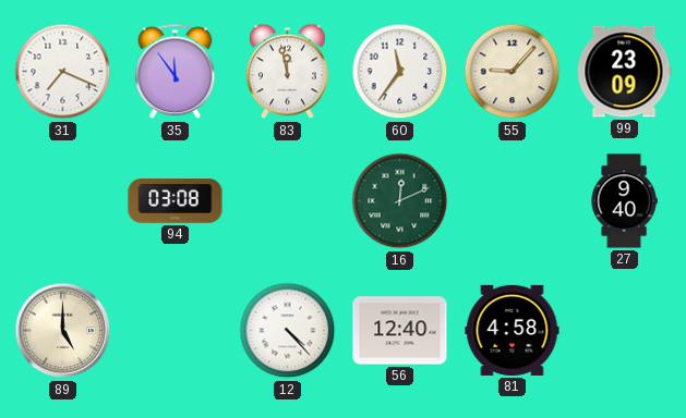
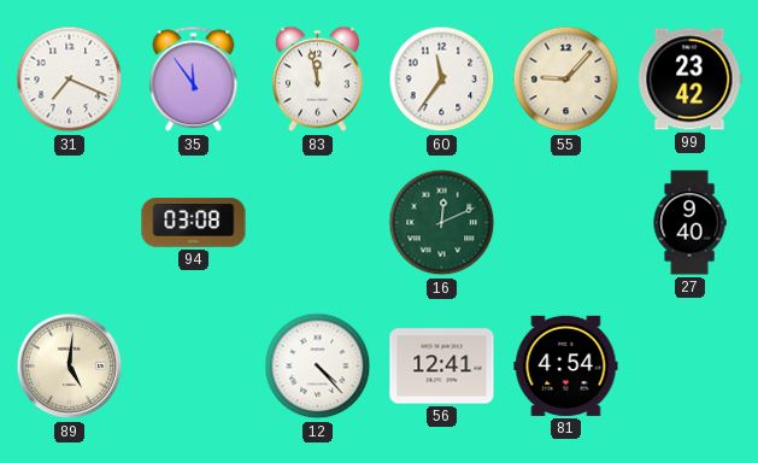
99: 23:09 -> 23:42 (689, 80)
89: 5:00 -> 5:01 (70, 367)
56: 12:40 -> 12:41 (442, 367)
81: 4:58 -> 4:54 (566, 365)
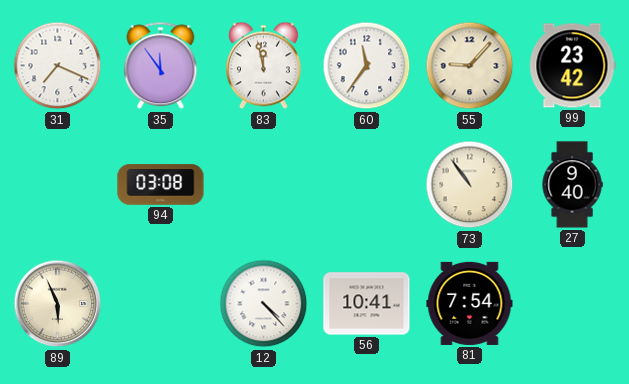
16: 12:11 -> none (442, 223)
73: none -> 10:54 (470, 185)
89: 5:01 -> 5:56 (58, 304)
56: 12:41 -> 10:41 (367, 304)
81: 4:54 -> 7:54 (470, 303)
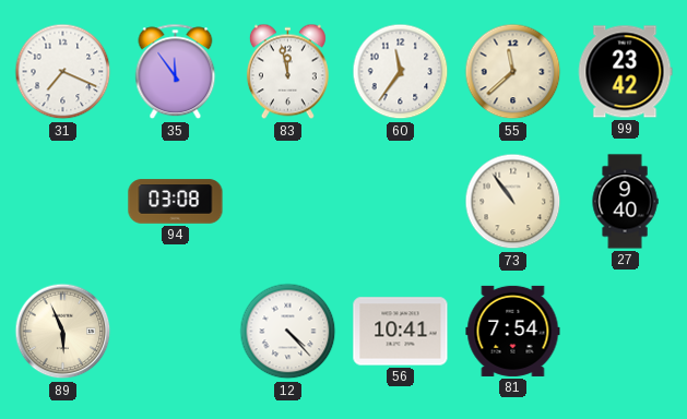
55: 9:07 -> 11:38 (513, 72)
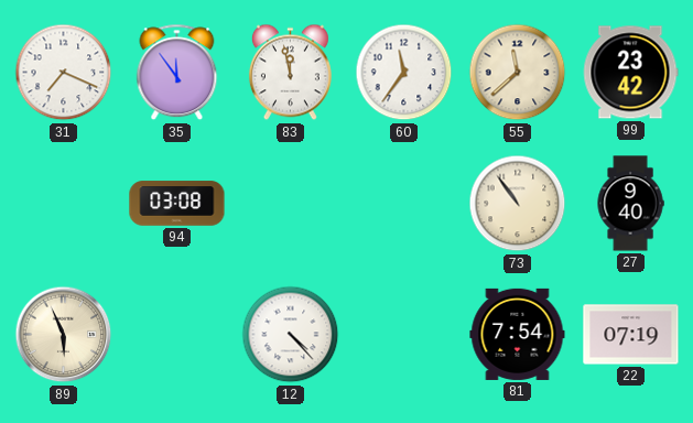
56: 10:41 -> none (401, 332)
22: none -> 07:19 (631, 335)
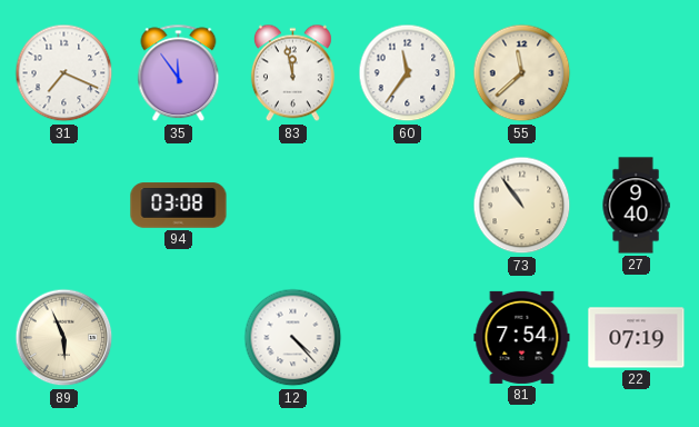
99: 23:42 -> none (630, 73)
